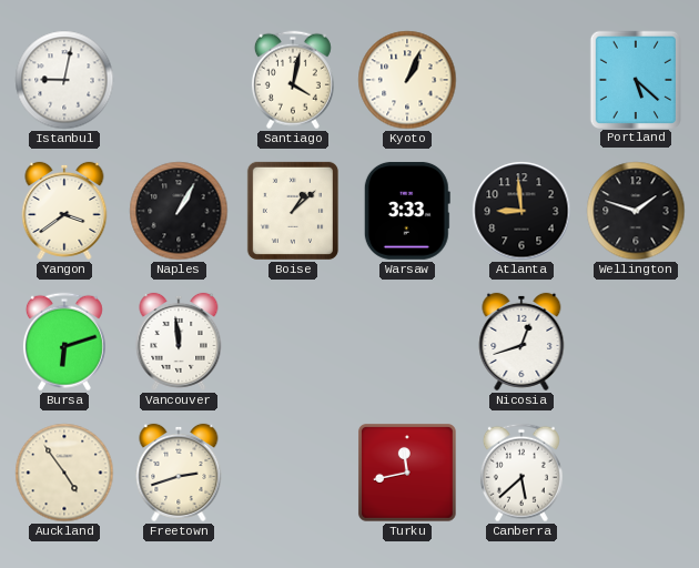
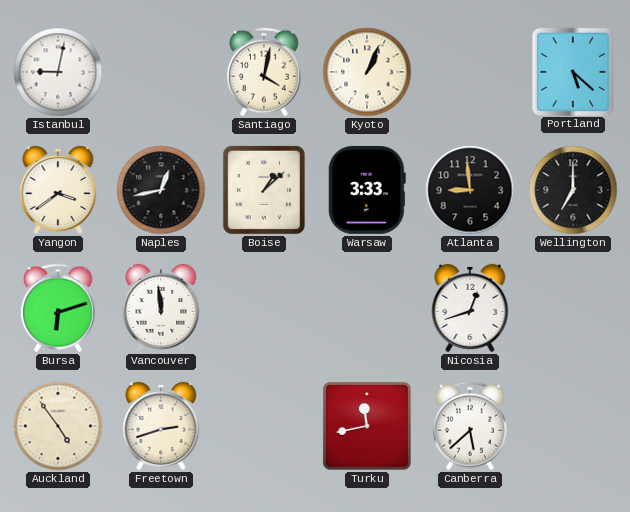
Naples: 1:05 -> 12:43 (161, 190)
Wellington: 1:48 -> 7:00 (573, 190)
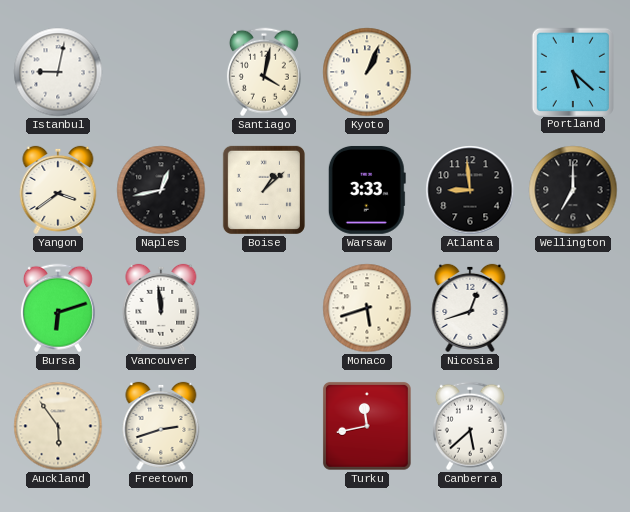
Monaco: none -> 5:42 (367, 308)
Auckland: 4:54 -> 5:54 (58, 426)
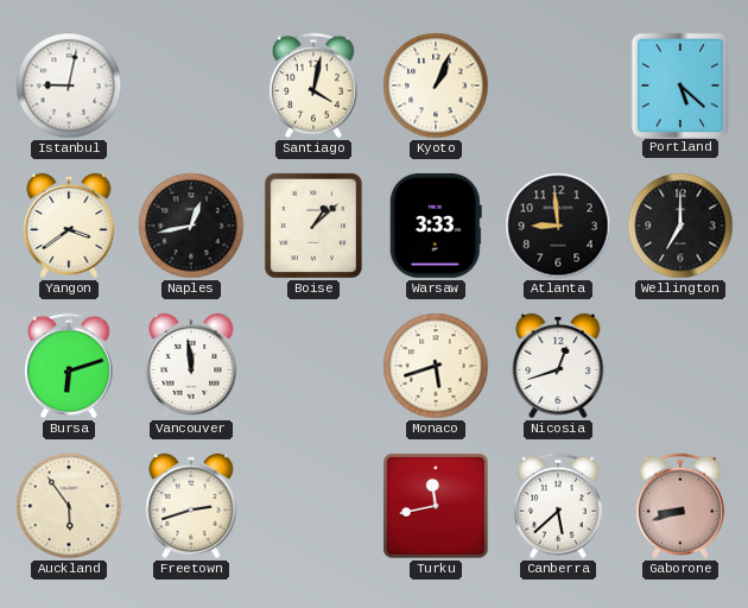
Gaborone: none -> 8:42 (680, 506)
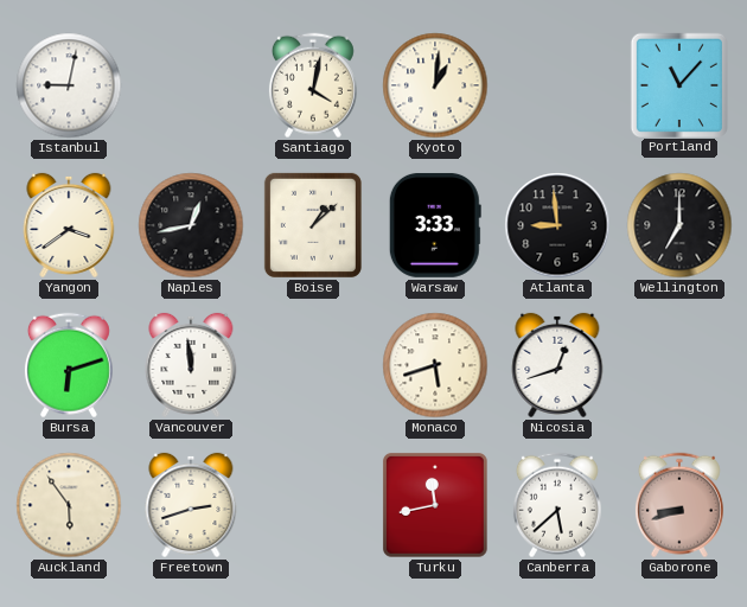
Kyoto: 1:04 -> 1:01 (435, 85)
Portland: 5:22 -> 11:07 (678, 84)
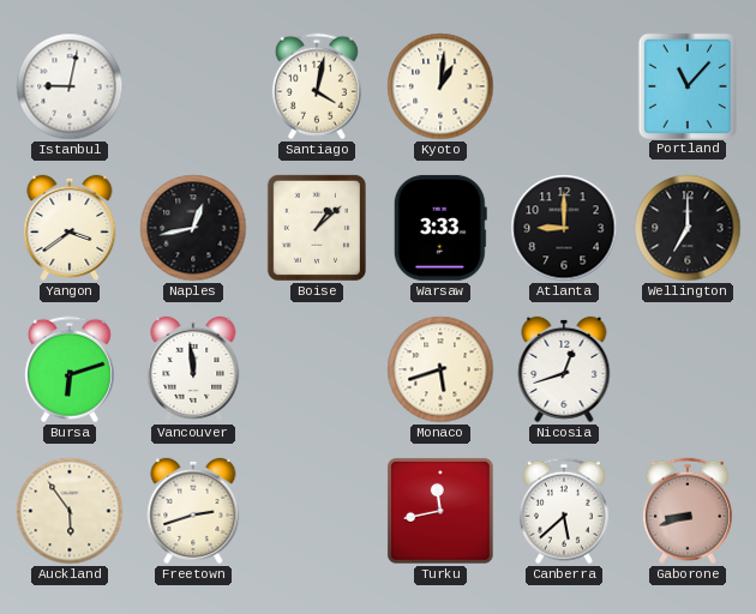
Atlanta: 8:59 -> 9:00 (564, 228)
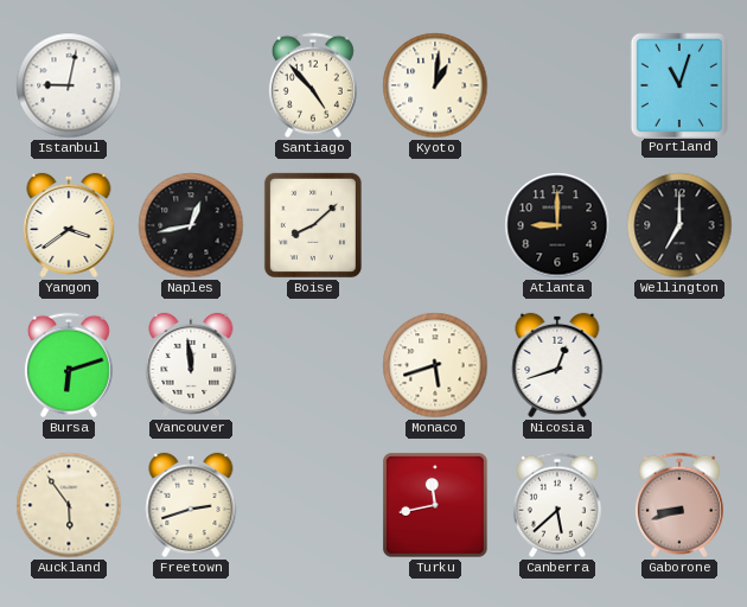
Santiago: 4:02 -> 4:53 (313, 85)
Portland: 11:07 -> 11:03 (678, 84)
Boise: 1:08 -> 8:08 (313, 225)
Warsaw: 3:33 -> none (440, 228)
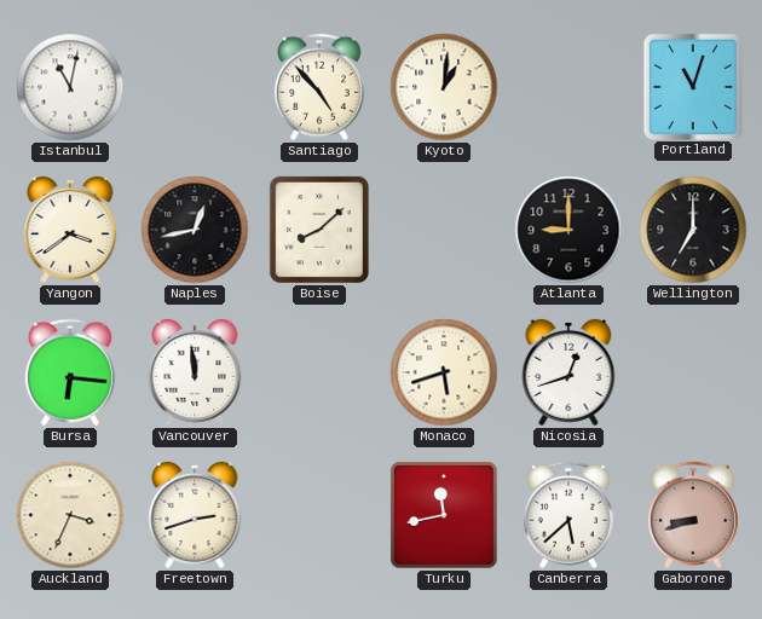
Istanbul: 9:02 -> 11:02 (70, 87)
Bursa: 6:12 -> 6:16 (70, 372)
Auckland: 5:54 -> 3:34 (70, 515)
